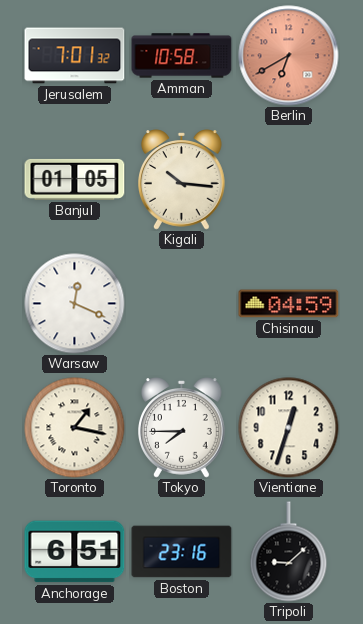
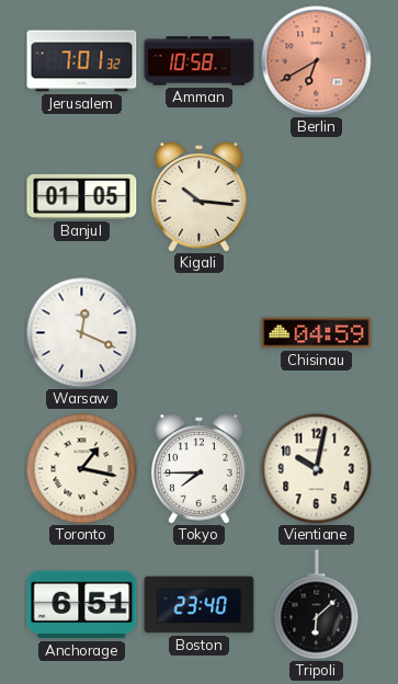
Vientiane: 12:33 -> 10:02 (317, 469)
Boston: 23:16 -> 23:40 (200, 605)
Tripoli: 9:08 -> 6:08 (317, 605)
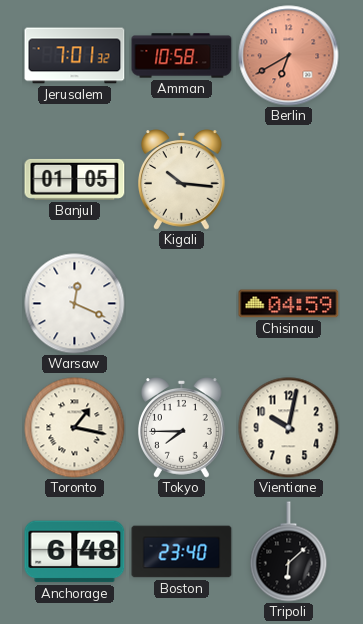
Anchorage: 6:51 -> 6:48 (75, 552)
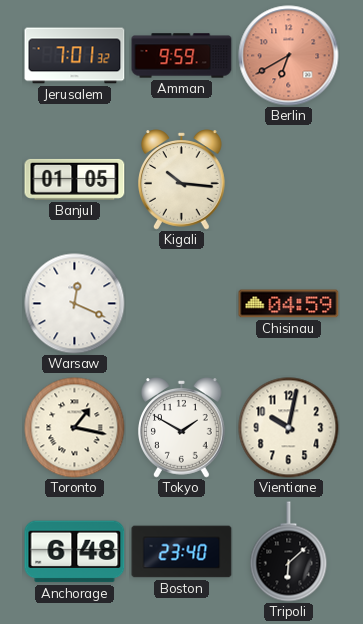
Amman: 10:58 -> 9:59 (182, 56)
Tokyo: 7:45 -> 1:50 (182, 428)
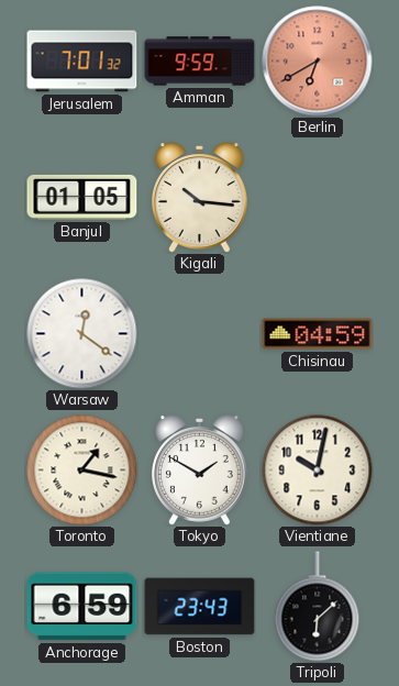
Warsaw: 12:19 -> 12:21 (82, 334)
Anchorage: 6:48 -> 6:59 (82, 607)
Boston: 23:40 -> 23:43 (200, 607)
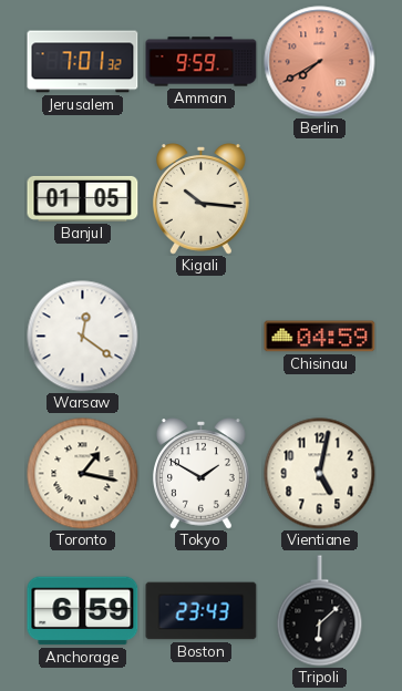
Berlin: 6:40 -> 7:40 (320, 62)
Vientiane: 10:02 -> 5:02 (320, 474)
